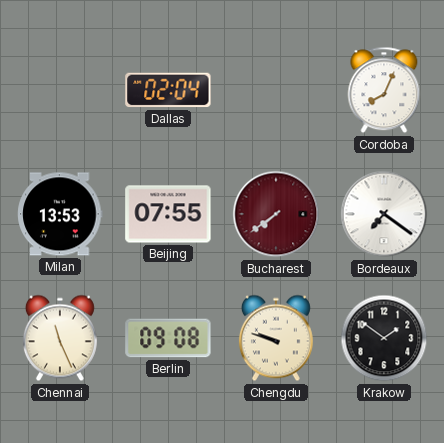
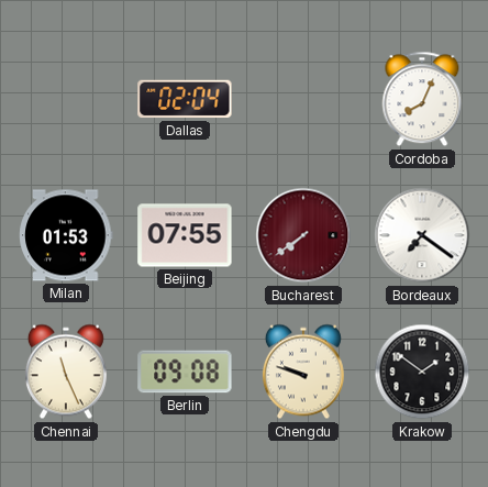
Milan: 13:53 -> 01:53 (66, 235)
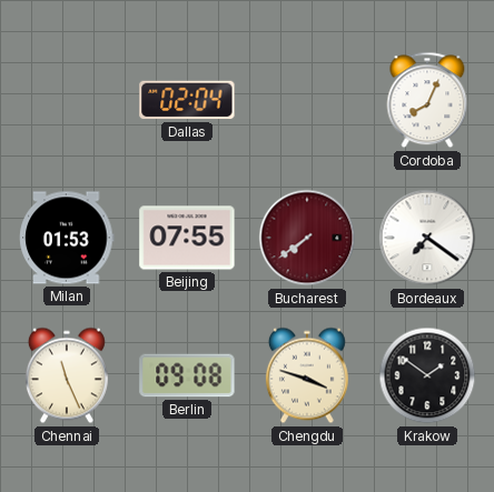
Chengdu: 9:48 -> 3:48 (307, 375)
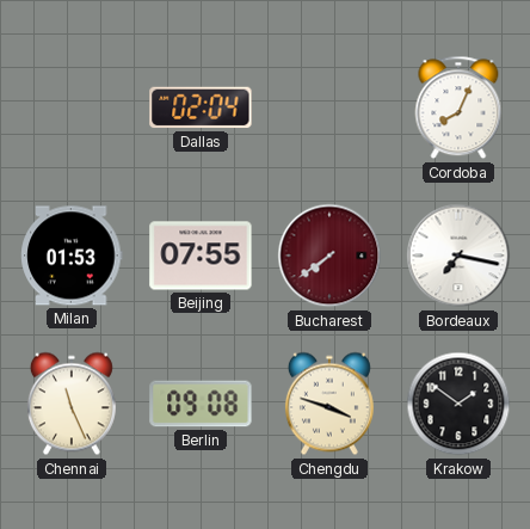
Bordeaux: 7:21 -> 7:17 (458, 256)
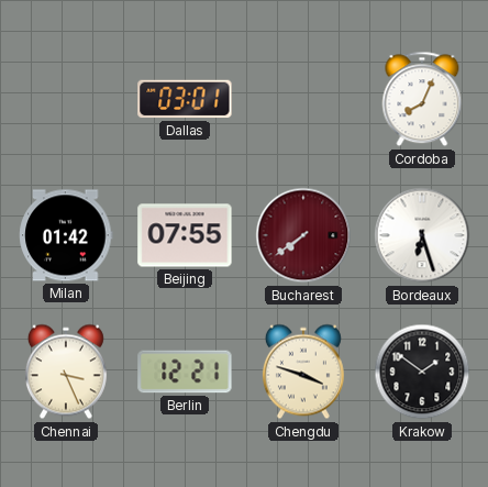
Dallas: 02:04 -> 03:01 (185, 99)
Milan: 01:53 -> 01:42 (66, 235)
Bordeaux: 7:17 -> 6:27 (422, 235)
Chennai: 11:26 -> 3:26 (66, 372)
Berlin: 09:08 -> 12:21 (185, 372)
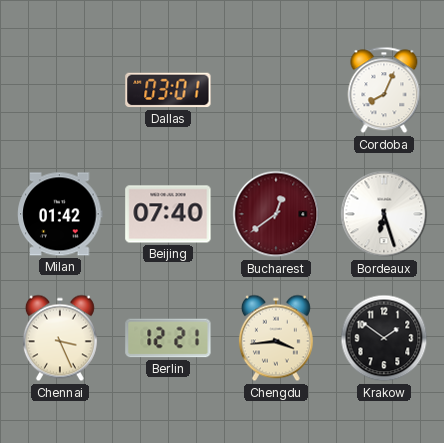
Beijing: 07:55 -> 07:40 (168, 214)
Bucharest: 7:39 -> 12:39 (276, 214)
Chengdu: 3:48 -> 3:44 (276, 338)
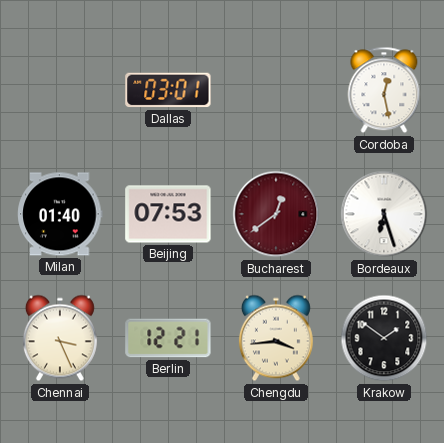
Cordoba: 8:04 -> 12:28 (384, 90)
Milan: 01:42 -> 01:40 (60, 214)
Beijing: 07:40 -> 07:53 (168, 214)
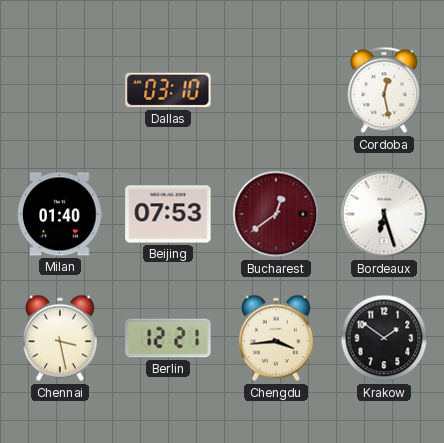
Dallas: 03:01 -> 03:10 (168, 90)
Chennai: 3:26 -> 3:28 (60, 338)
